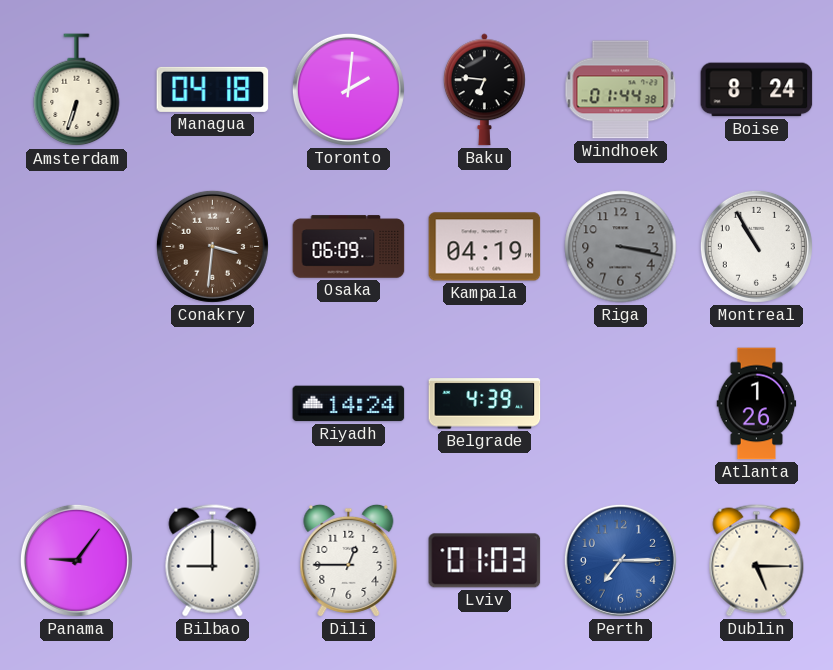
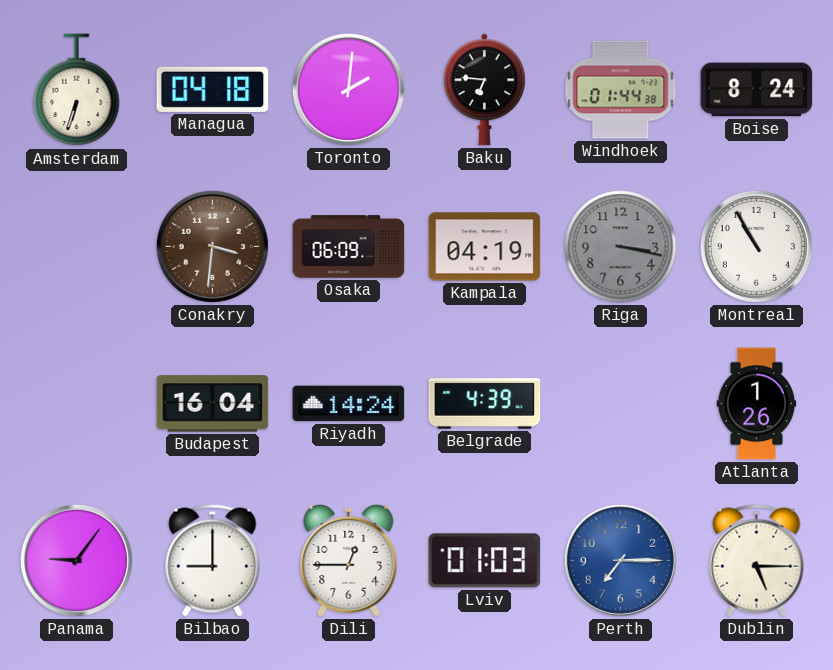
Budapest: none -> 16:04 (213, 404)
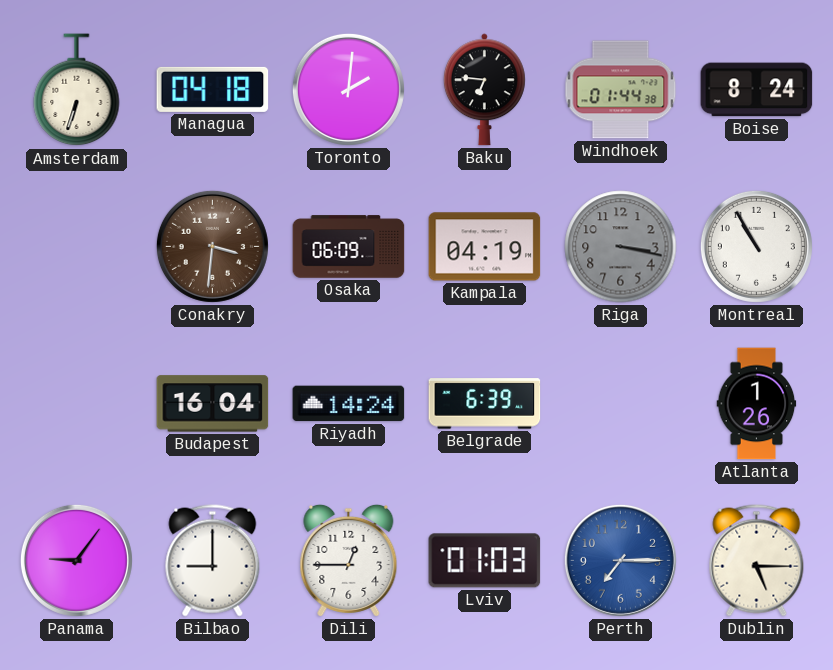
Belgrade: 4:39 -> 6:39 (485, 404)
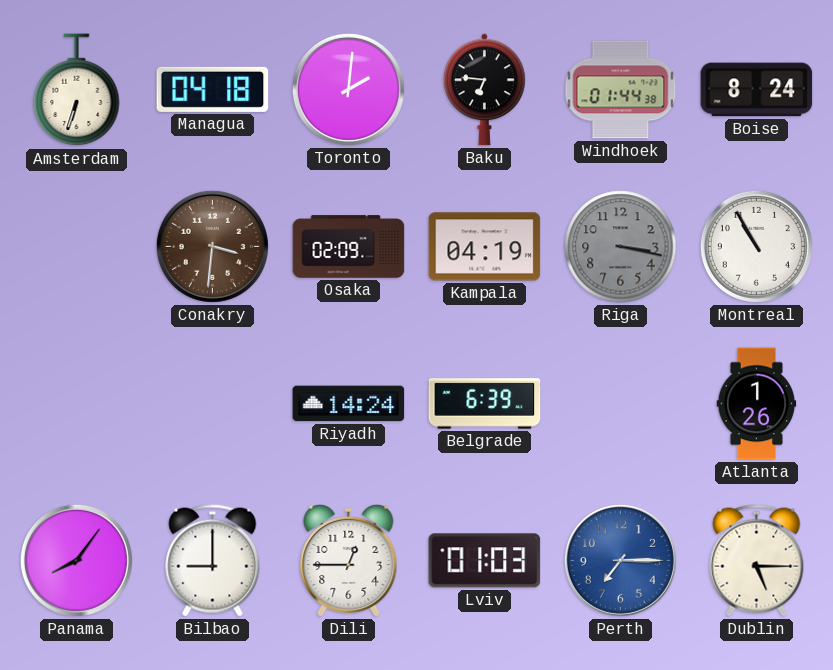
Osaka: 06:09 -> 02:09 (349, 247)
Budapest: 16:04 -> none (213, 404)
Panama: 9:06 -> 8:06 (76, 560)
